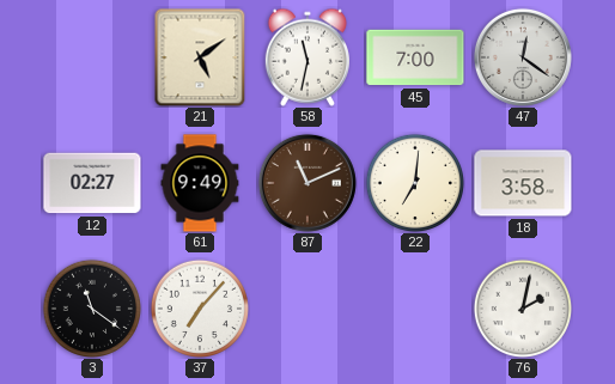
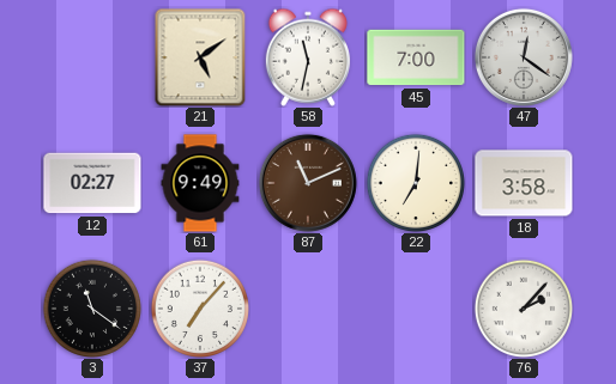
76: 2:02 -> 2:07 (523, 307)
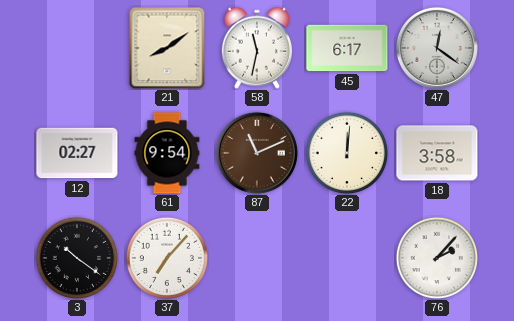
21: 5:09 -> 8:09 (167, 48)
45: 7:00 -> 6:17 (347, 48)
61: 9:49 -> 9:54 (167, 153)
22: 7:01 -> 12:01 (346, 152)
3: 11:21 -> 10:21 (76, 257)
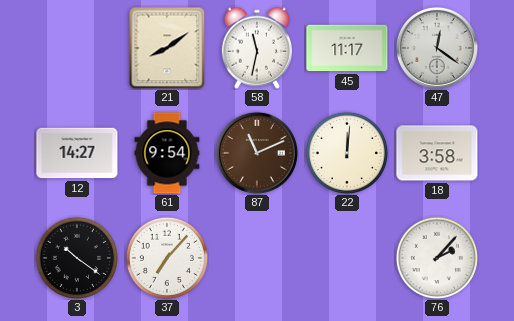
45: 6:17 -> 11:17 (347, 48)
12: 02:27 -> 14:27 (77, 153)
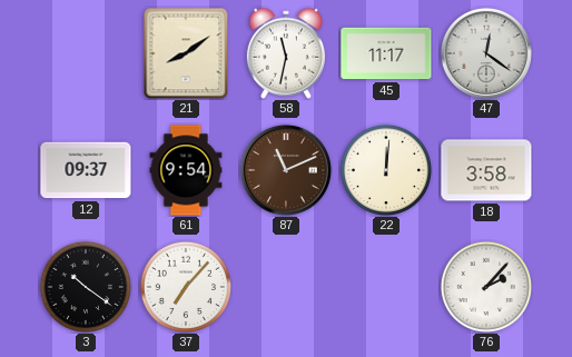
12: 14:27 -> 09:37 (86, 170)
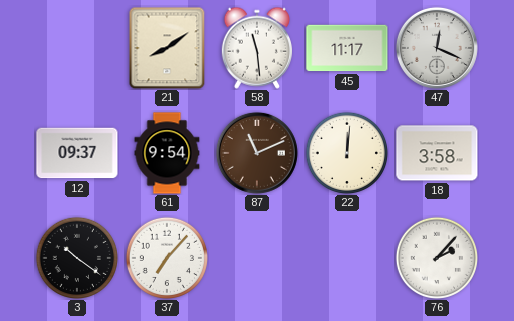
58: 11:32 -> 11:29 (257, 48)
47: 12:21 -> 12:19 (437, 48)
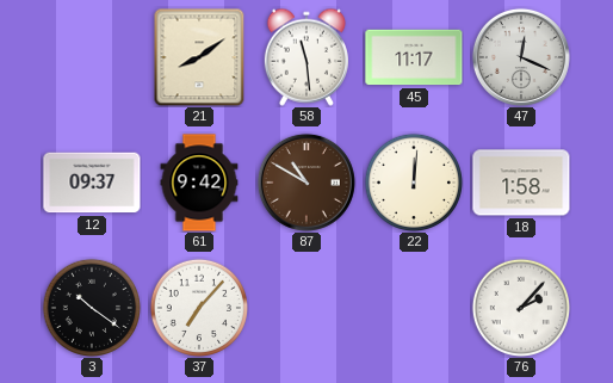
61: 9:54 -> 9:42 (199, 183)
87: 11:11 -> 10:50 (306, 183)
18: 3:58 -> 1:58 (521, 183)
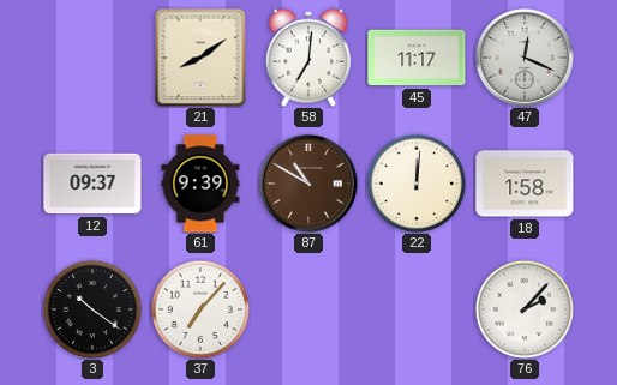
58: 11:29 -> 7:01 (308, 58)
61: 9:42 -> 9:39 (200, 184)
